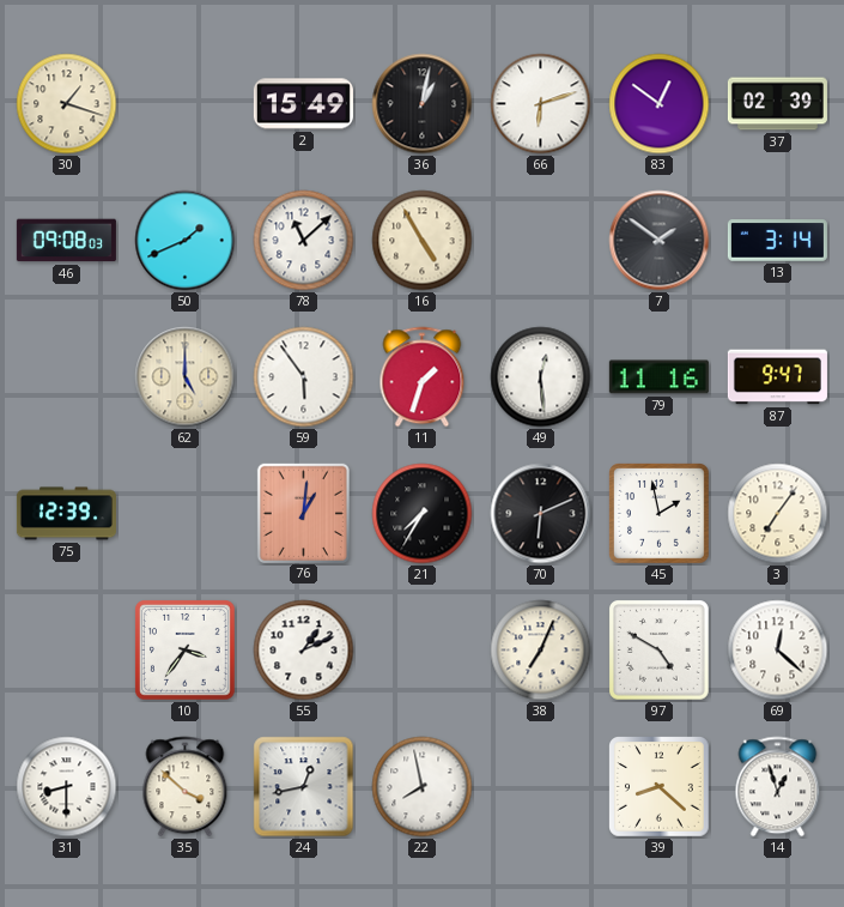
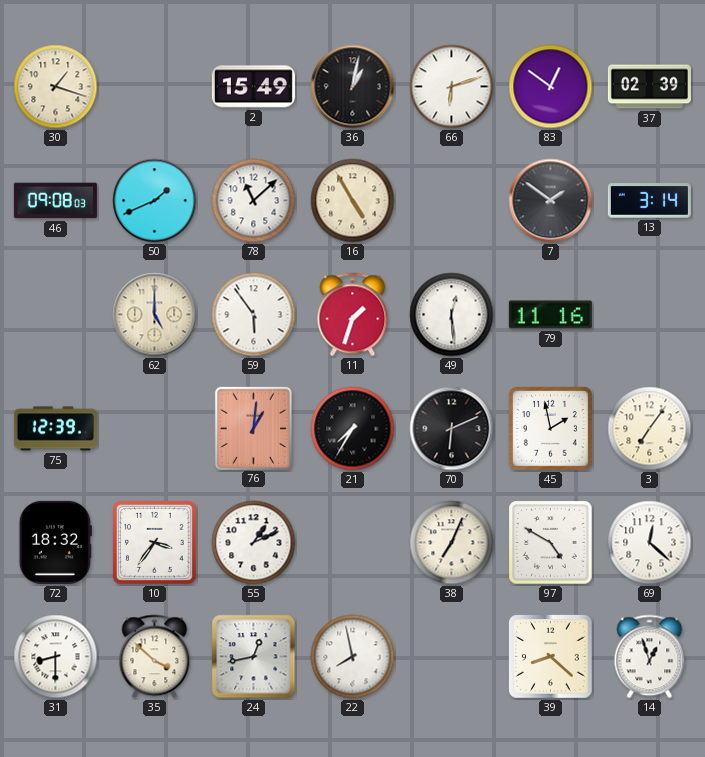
87: 9:47 -> none (777, 377)
72: none -> 18:32 (55, 542)
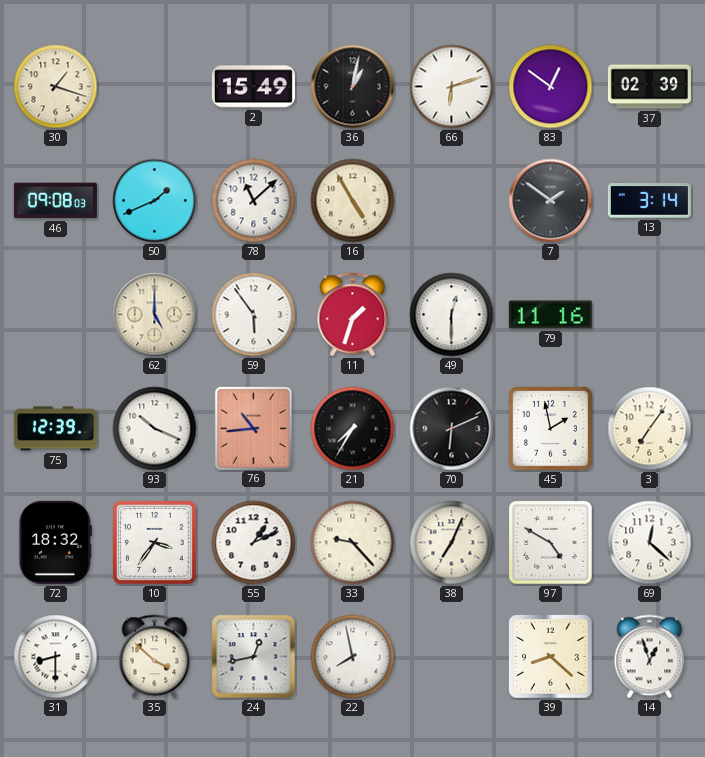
49: 12:29 -> 12:30 (452, 315)
93: none -> 10:19 (155, 429)
76: 1:01 -> 10:44 (253, 428)
33: none -> 9:23 (353, 543)
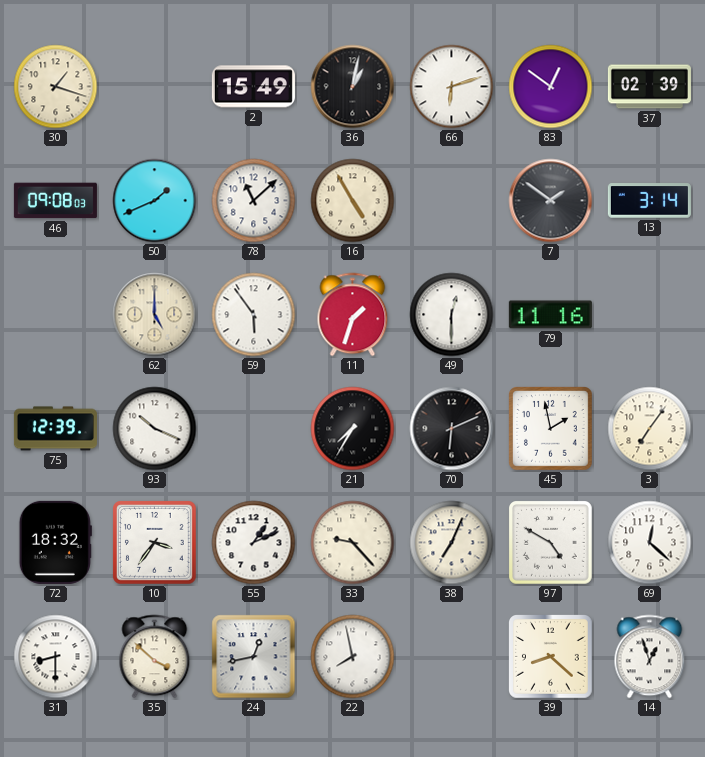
76: 10:44 -> none (253, 428)
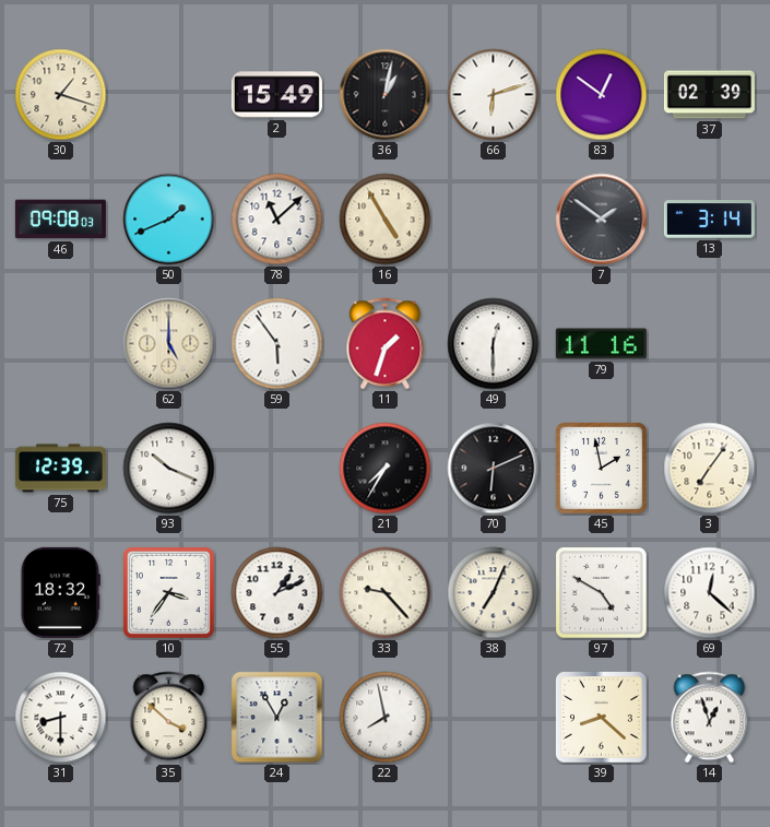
24: 12:43 -> 12:55 (277, 718)
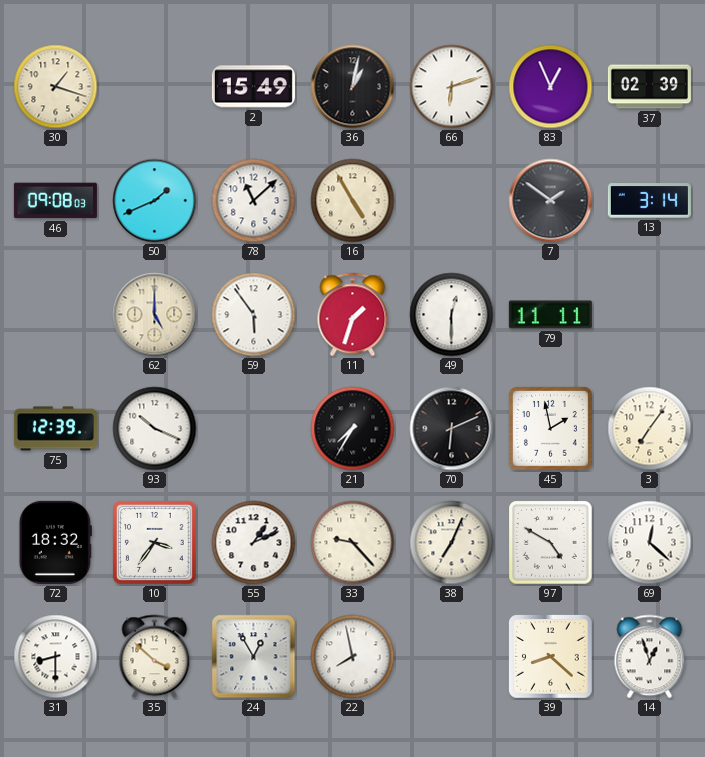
83: 12:51 -> 12:56 (551, 87)
79: 11:16 -> 11:11 (550, 315)
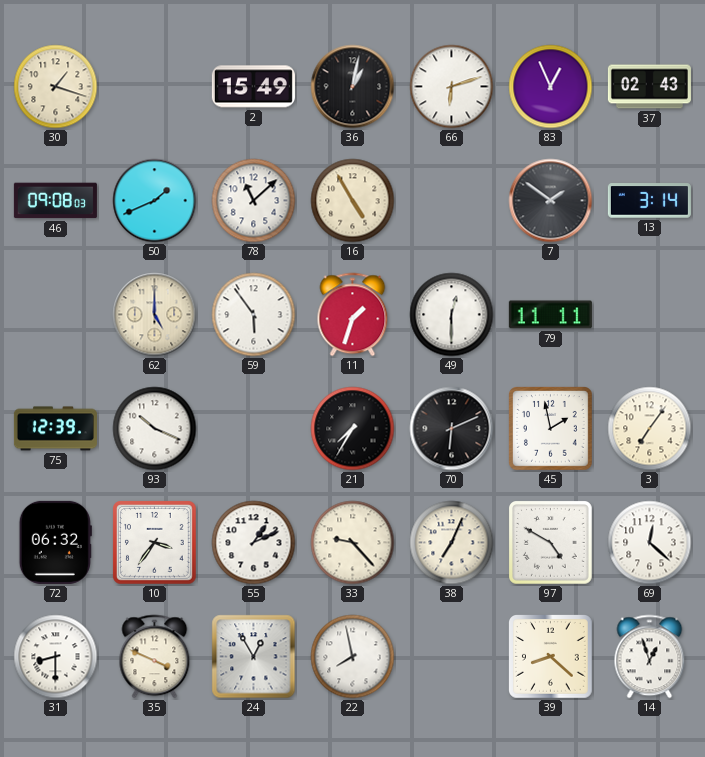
37: 02:39 -> 02:43 (649, 87)
72: 18:32 -> 06:32 (55, 542)
35: 3:52 -> 3:49 (155, 657)
